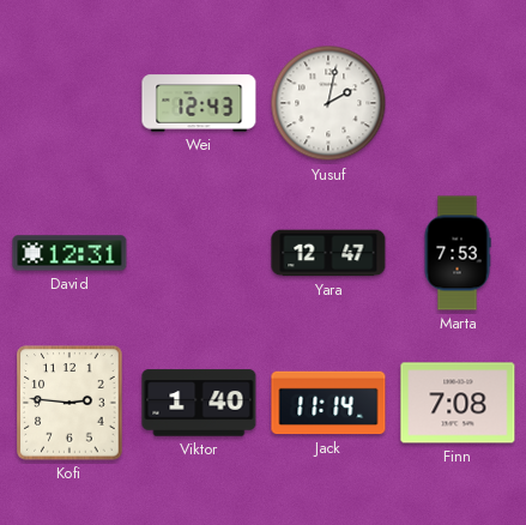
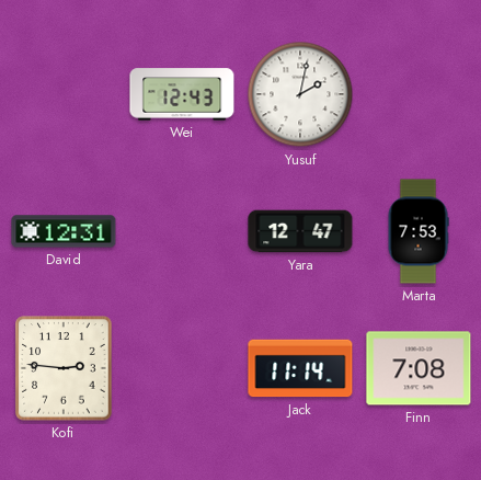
Viktor: 1:40 -> none (199, 403)
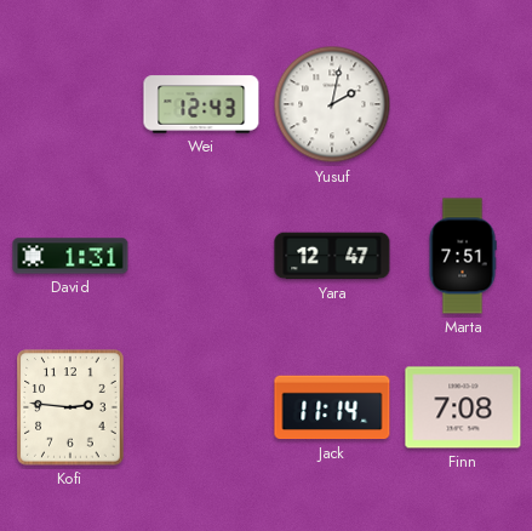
David: 12:31 -> 1:31 (70, 256)
Marta: 7:53 -> 7:51 (463, 256)
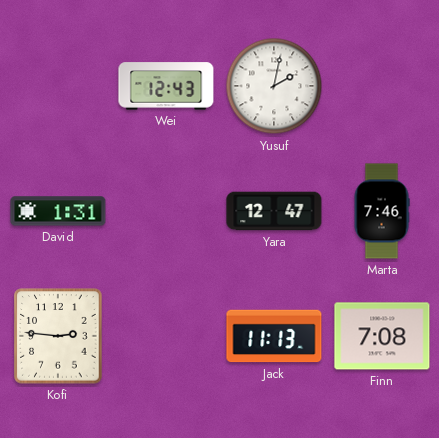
Marta: 7:51 -> 7:46 (382, 211)
Jack: 11:14 -> 11:13 (274, 336)
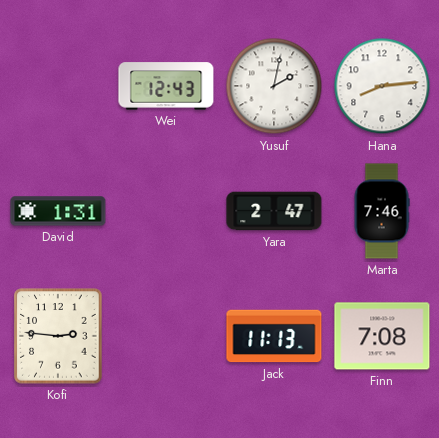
Hana: none -> 8:14 (382, 86)
Yara: 12:47 -> 2:47 (274, 211)
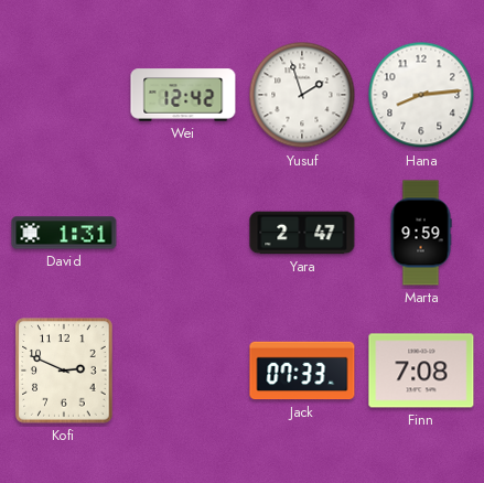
Wei: 12:43 -> 12:42 (183, 95)
Yusuf: 2:02 -> 1:57 (302, 95)
Marta: 7:46 -> 9:59 (421, 233)
Kofi: 2:46 -> 2:49 (64, 371)
Jack: 11:13 -> 07:33 (302, 371)
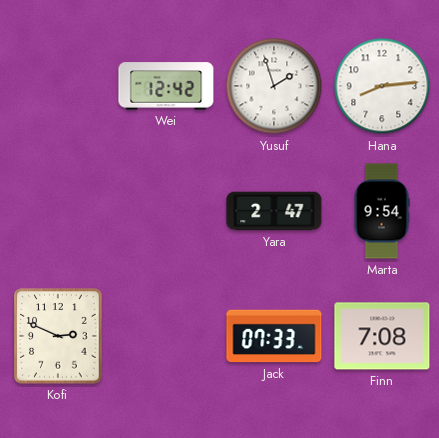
David: 1:31 -> none (64, 233)
Marta: 9:59 -> 9:54 (382, 211)
